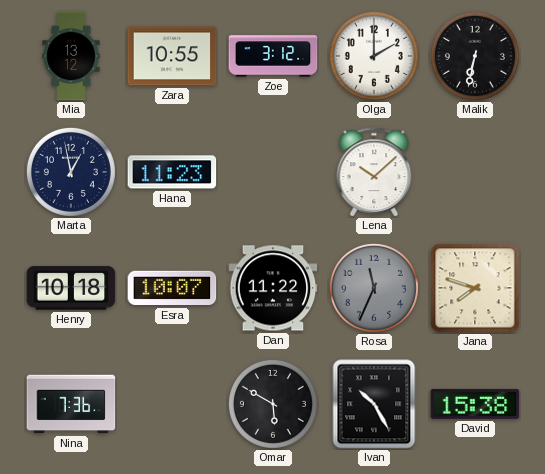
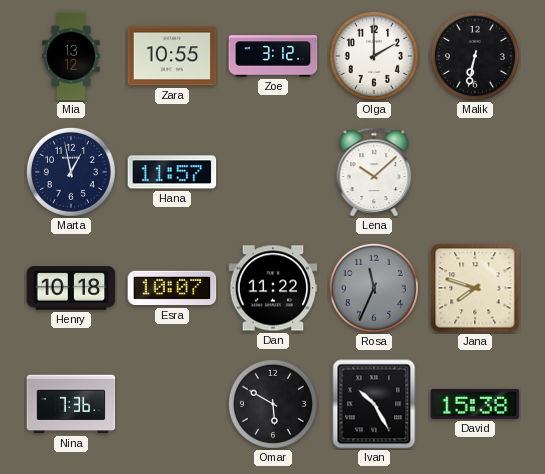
Hana: 11:23 -> 11:57 (172, 172)
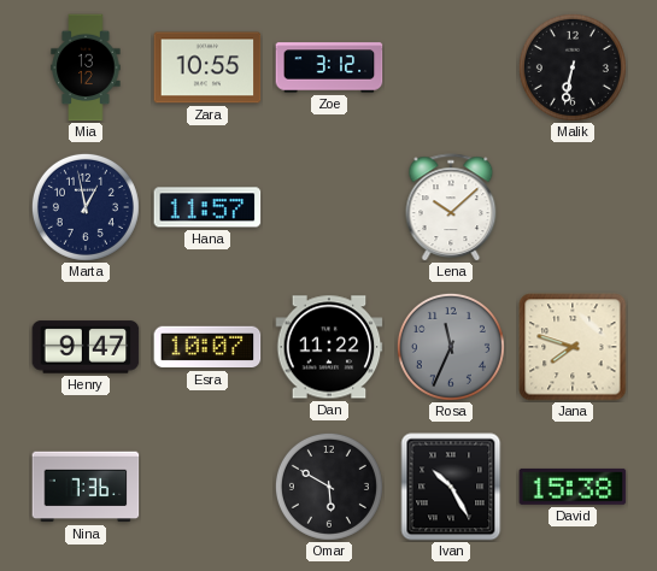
Olga: 2:00 -> none (374, 56)
Henry: 10:18 -> 9:47 (86, 347)
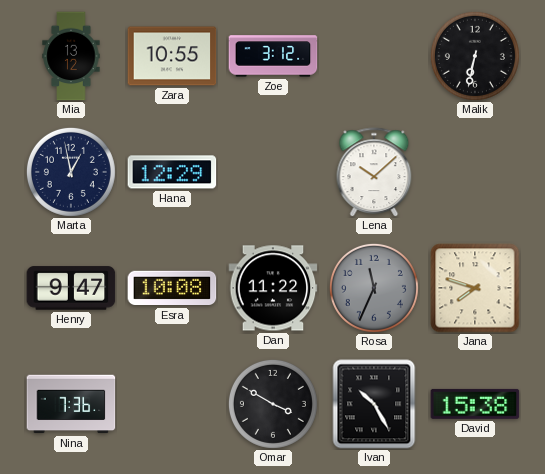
Hana: 11:57 -> 12:29 (172, 172)
Esra: 10:07 -> 10:08 (172, 288)
Omar: 5:50 -> 3:50 (273, 404)
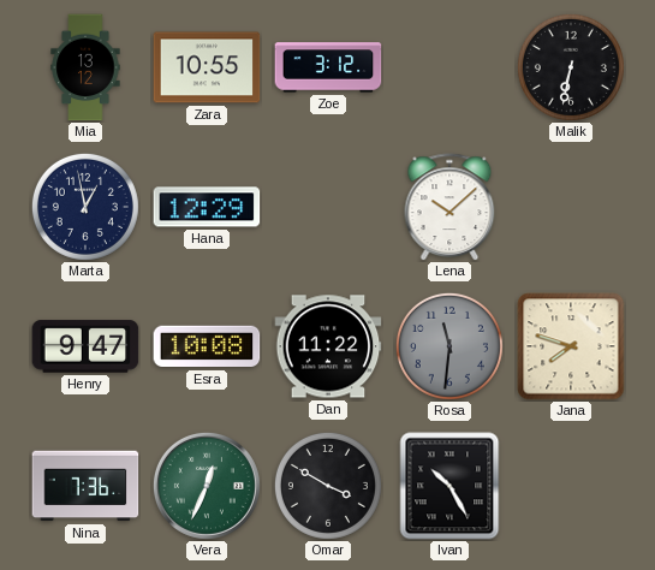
Rosa: 11:34 -> 11:31 (449, 346)
Vera: none -> 12:34 (207, 486)
David: 15:38 -> none (475, 404)
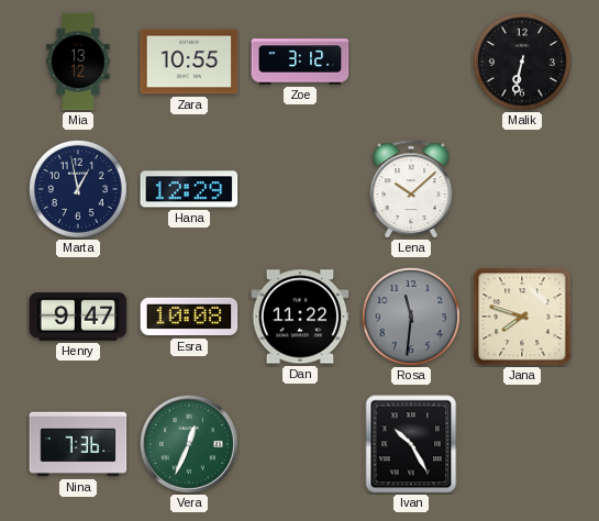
Omar: 3:50 -> none (328, 486)
